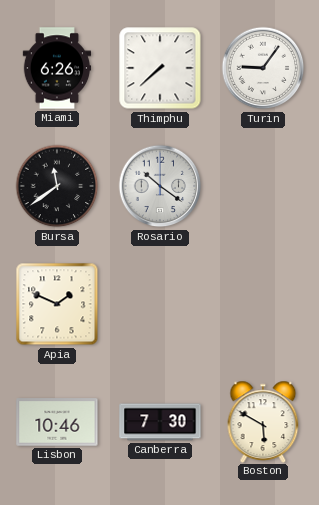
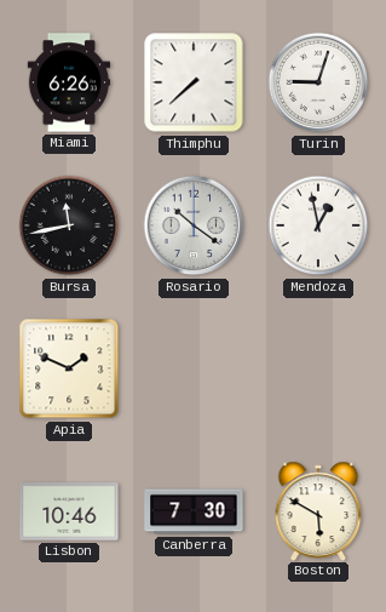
Turin: 9:06 -> 9:03 (318, 82)
Bursa: 11:39 -> 11:43 (69, 225)
Mendoza: none -> 12:58 (318, 225)
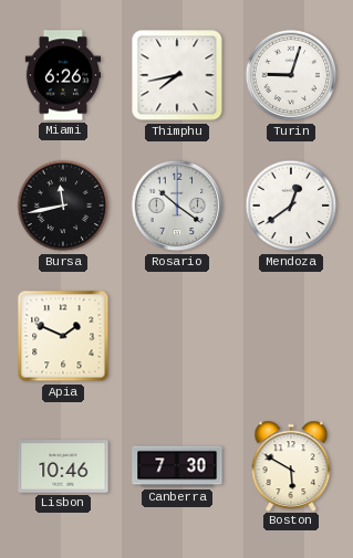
Thimphu: 7:38 -> 7:43 (177, 75)
Mendoza: 12:58 -> 12:39 (291, 206)
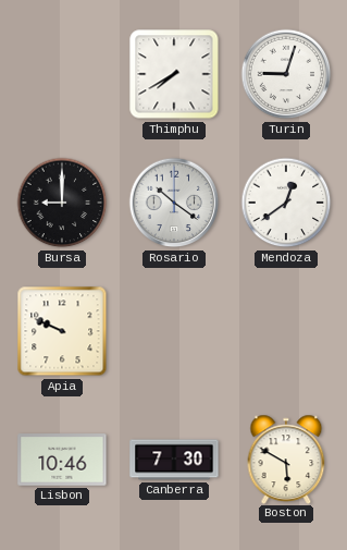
Miami: 6:26 -> none (63, 75)
Thimphu: 7:43 -> 7:40 (174, 74)
Bursa: 11:43 -> 9:00 (62, 203)
Apia: 1:49 -> 9:49 (62, 331)
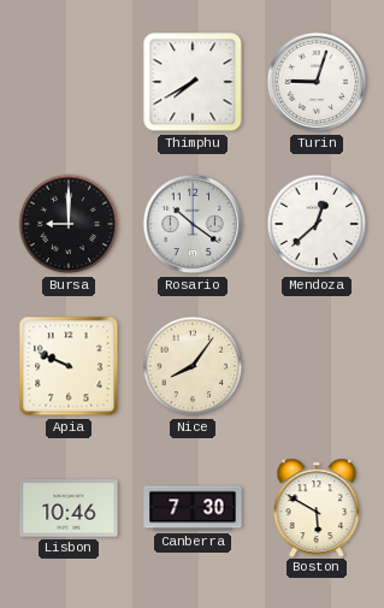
Mendoza: 12:39 -> 12:38 (317, 224)
Nice: none -> 8:06 (193, 366)
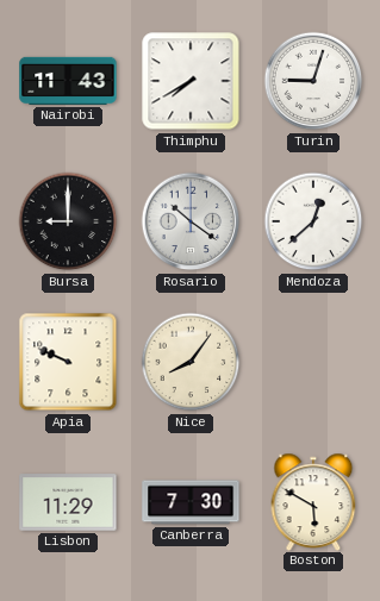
Nairobi: none -> 11:43 (68, 81)
Lisbon: 10:46 -> 11:29 (68, 502)
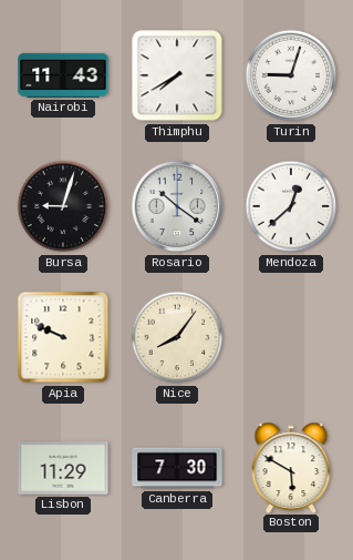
Bursa: 9:00 -> 9:03 (63, 206)
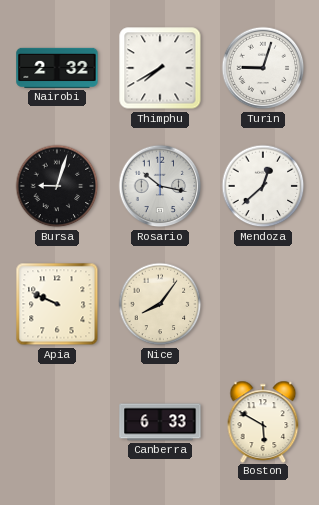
Nairobi: 11:43 -> 2:32 (57, 68)
Rosario: 10:21 -> 10:17 (160, 186)
Lisbon: 11:29 -> none (63, 468)
Canberra: 7:30 -> 6:33 (160, 422)
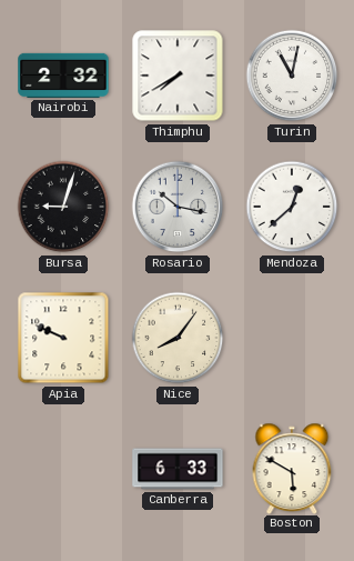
Turin: 9:03 -> 11:02 (292, 76)
